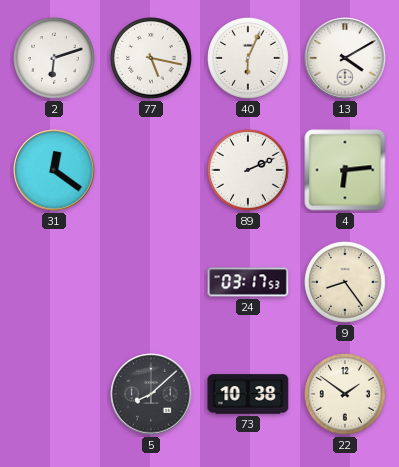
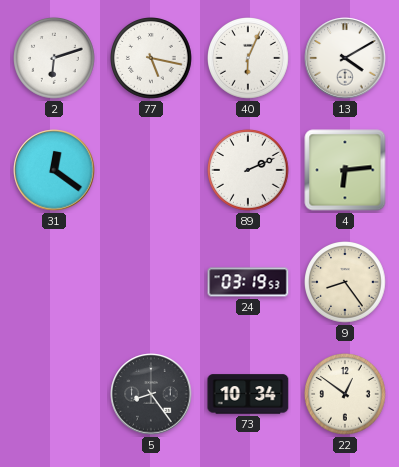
24: 03:17 -> 03:19 (248, 282)
5: 8:08 -> 8:24 (151, 394)
73: 10:38 -> 10:34 (248, 394)
22: 1:51 -> 12:51 (346, 395)
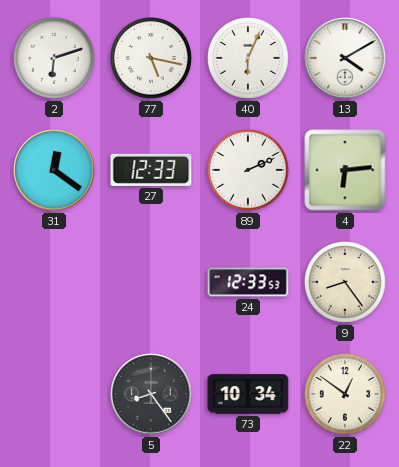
27: none -> 12:33 (151, 170)
24: 03:19 -> 12:33 (248, 282)
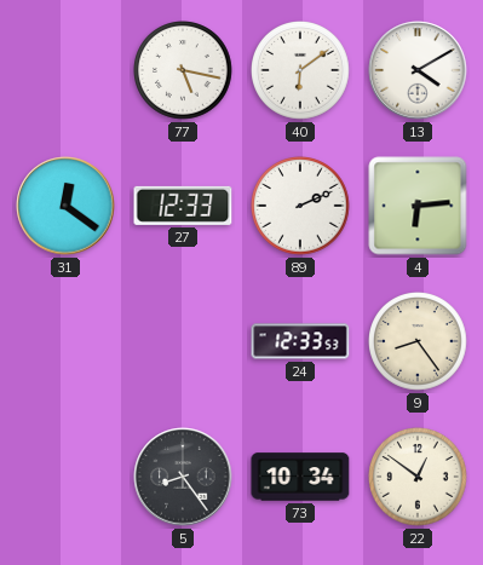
2: 6:12 -> none (55, 59)
40: 6:04 -> 6:09 (301, 71)
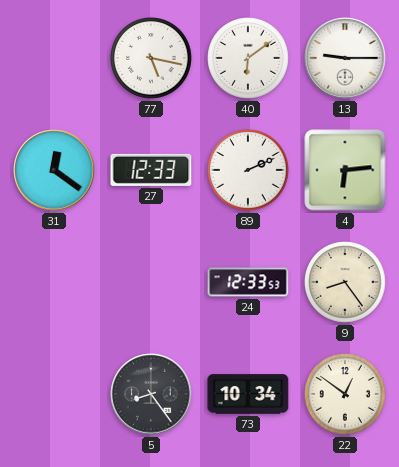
13: 4:10 -> 9:15 (345, 58)
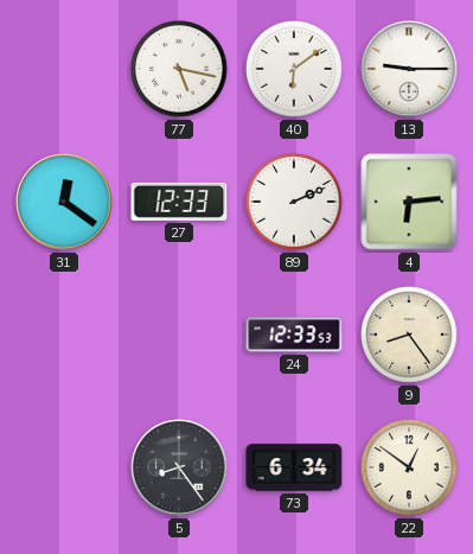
73: 10:34 -> 6:34 (294, 467)
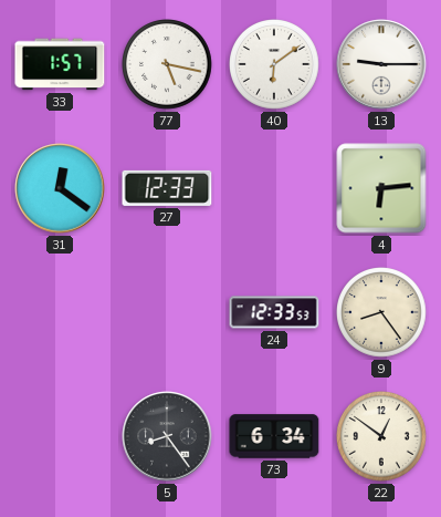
33: none -> 1:57 (60, 64)
89: 2:11 -> none (295, 203)
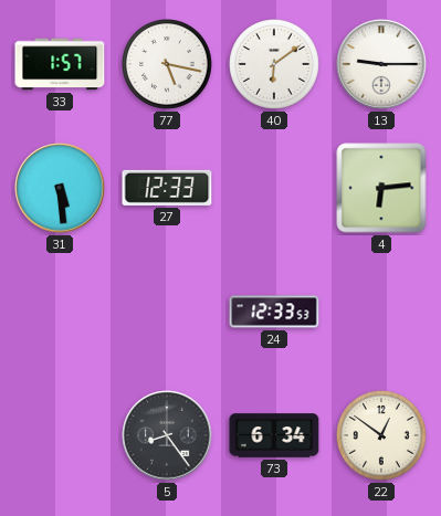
31: 12:21 -> 5:29 (60, 188)
9: 8:24 -> none (382, 313)
